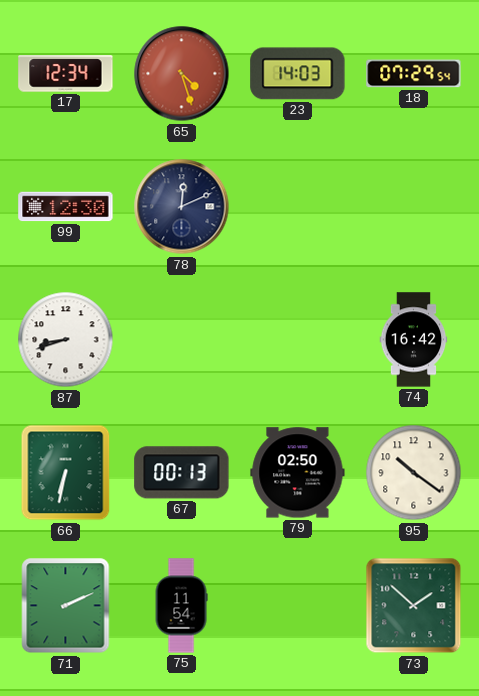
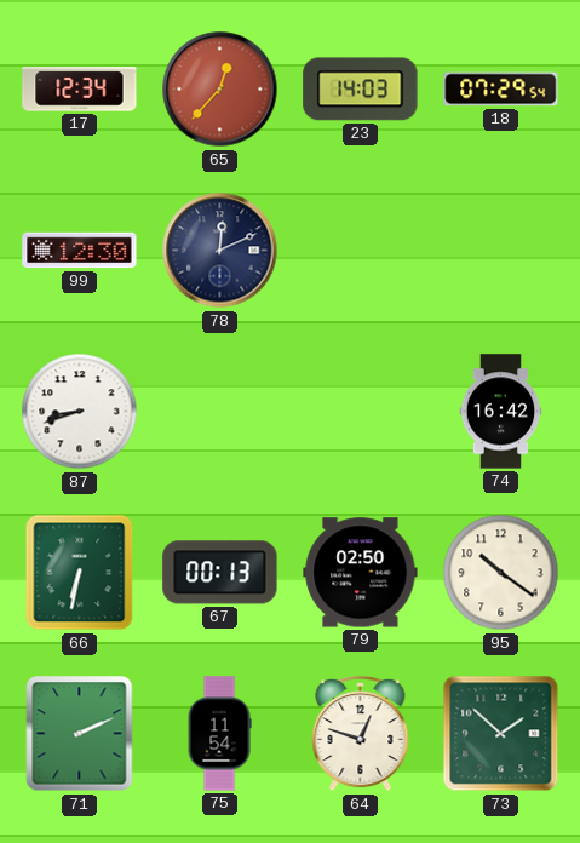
65: 4:27 -> 12:37 (220, 90)
64: none -> 12:48 (361, 734)
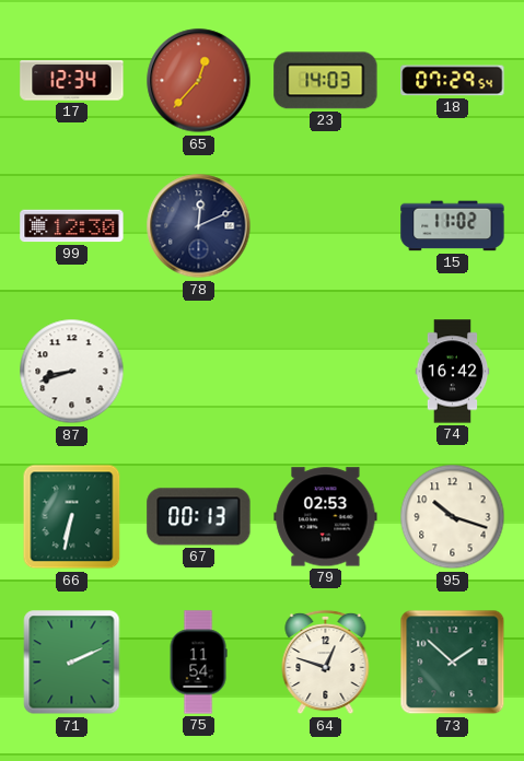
15: none -> 11:02 (453, 226)
79: 02:50 -> 02:53 (326, 517)
95: 10:21 -> 10:18 (453, 517)
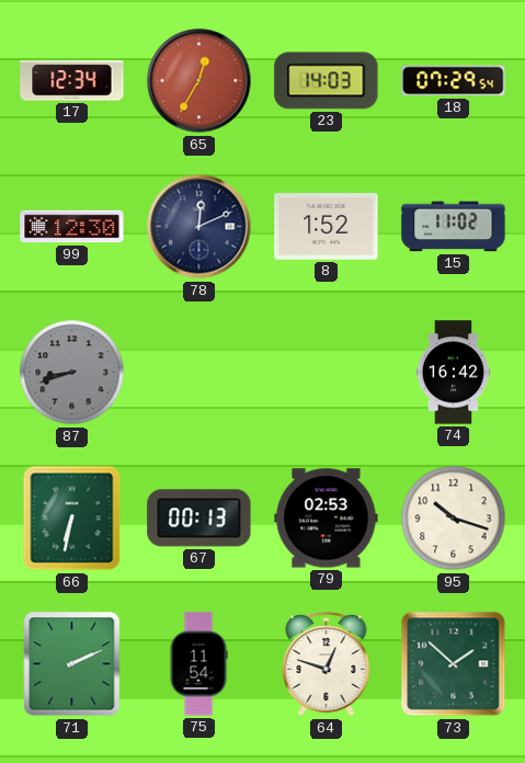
65: 12:37 -> 12:35 (199, 81)
8: none -> 1:52 (327, 227)
87 dial: white -> grey (72, 373)
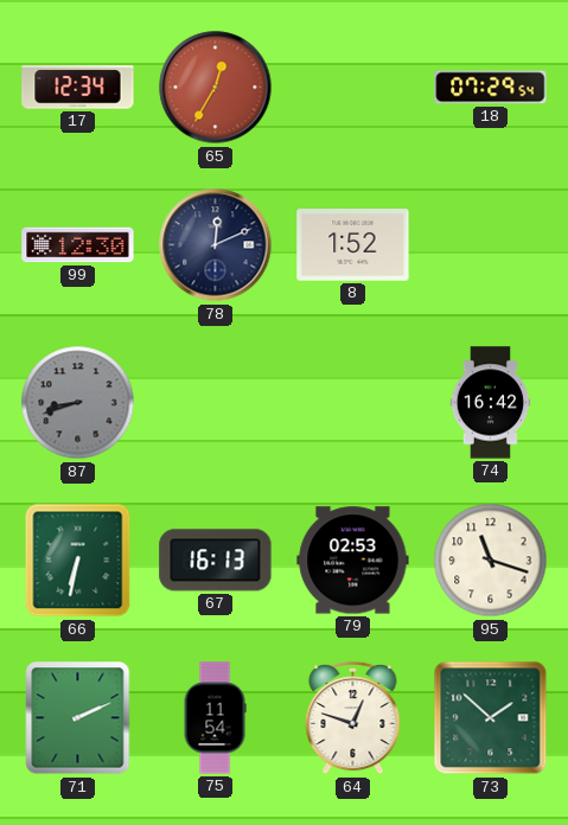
23: 14:03 -> none (327, 81)
15: 11:02 -> none (454, 227)
67: 00:13 -> 16:13 (216, 561)
95: 10:18 -> 11:18 (491, 561)
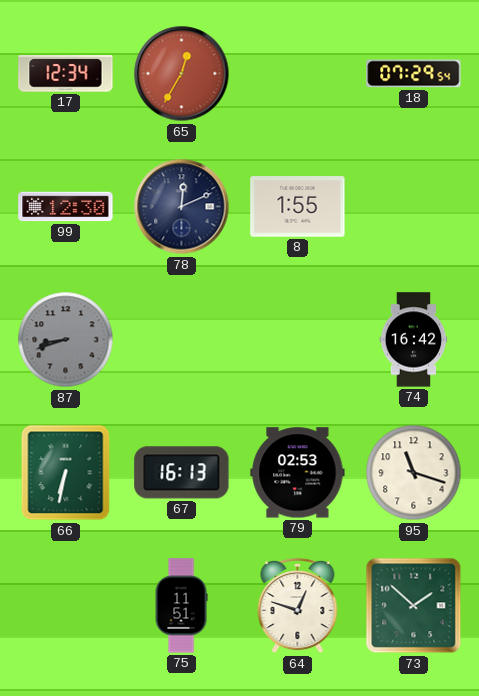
8: 1:52 -> 1:55 (298, 207)
71: 2:11 -> none (78, 718)
75: 11:54 -> 11:51 (181, 606)
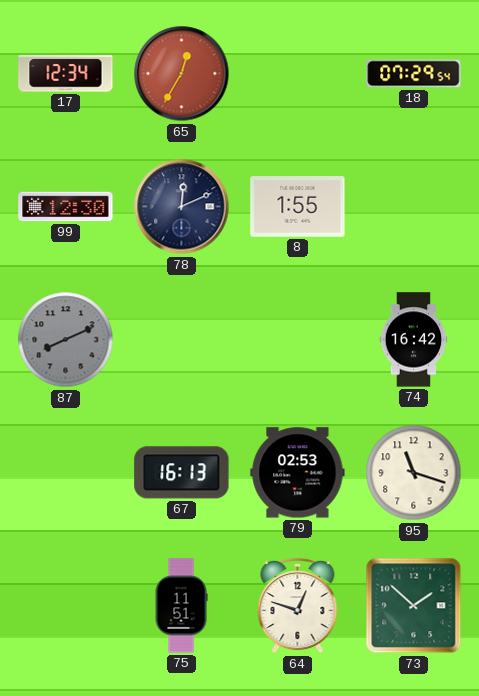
87: 8:42 -> 8:11 (66, 340)
66: 6:32 -> none (66, 473)
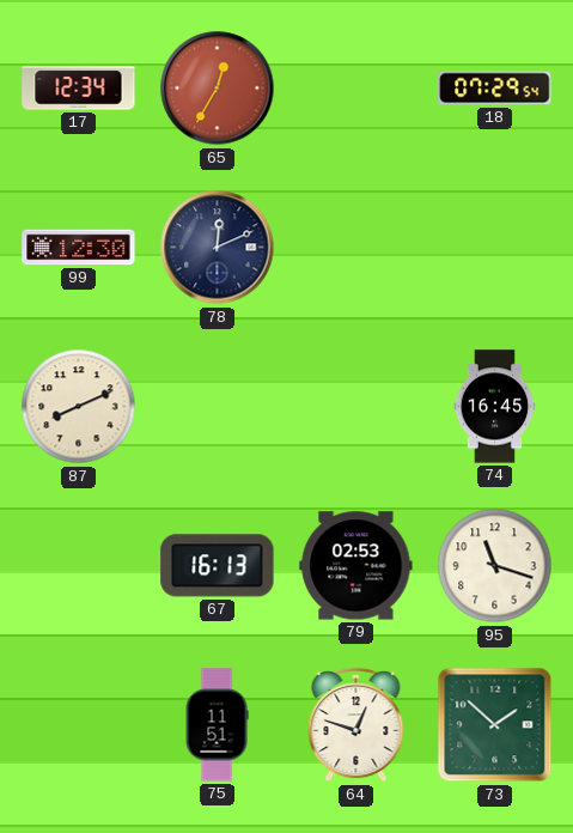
8: 1:55 -> none (298, 207)
87 dial: grey -> cream (79, 407)
74: 16:42 -> 16:45 (495, 407)
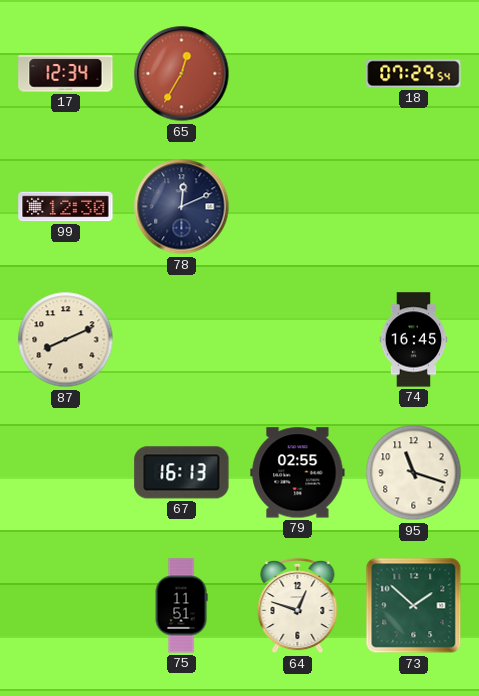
79: 02:53 -> 02:55 (298, 473)
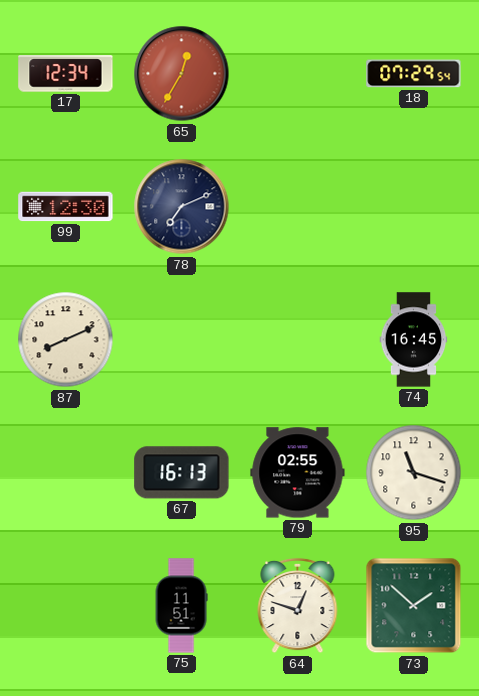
78: 12:11 -> 7:11 (182, 207)
